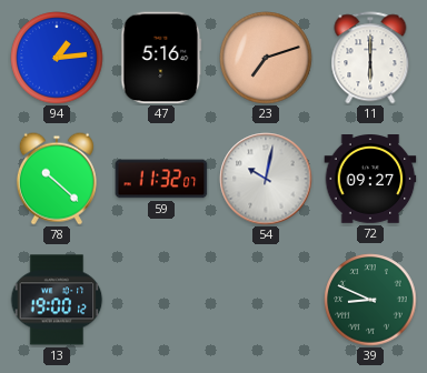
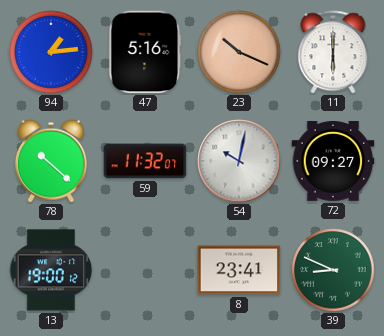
23: 7:12 -> 10:19 (239, 52)
8: none -> 23:41 (239, 270)
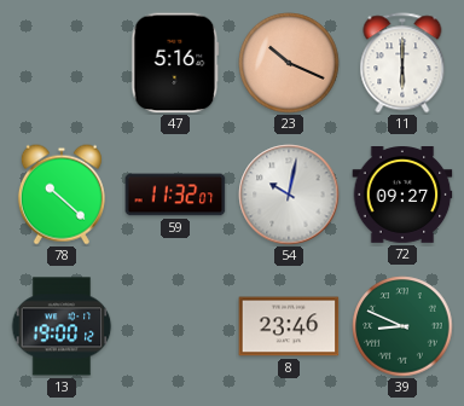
94: 1:14 -> none (51, 52)
8: 23:41 -> 23:46 (289, 326)
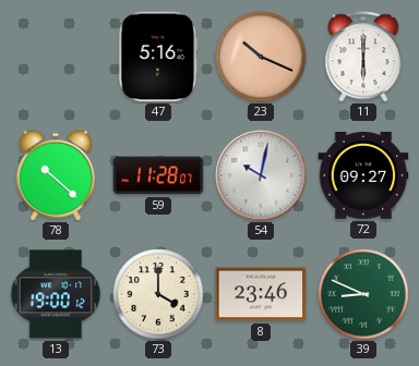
59: 11:32 -> 11:28 (158, 175)
73: none -> 4:00 (158, 294)
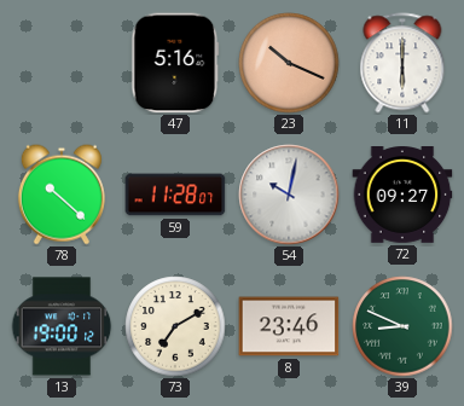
73: 4:00 -> 7:10 (175, 326)
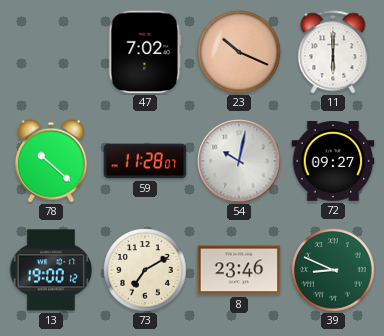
47: 5:16 -> 7:02 (145, 52)
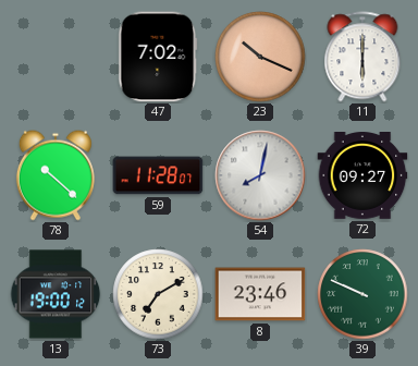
54: 10:02 -> 8:02 (260, 175)
39: 8:49 -> 9:49 (362, 294)
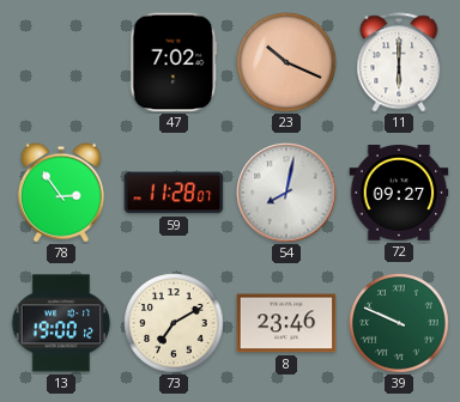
78: 10:22 -> 2:54 (61, 193)
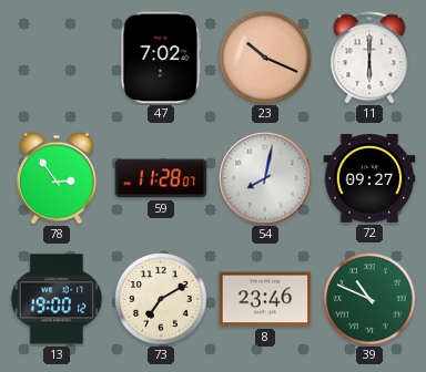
39: 9:49 -> 10:49 (369, 299)
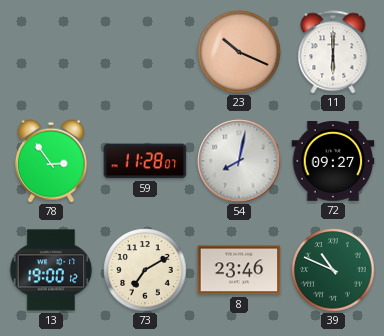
47: 7:02 -> none (161, 58)
